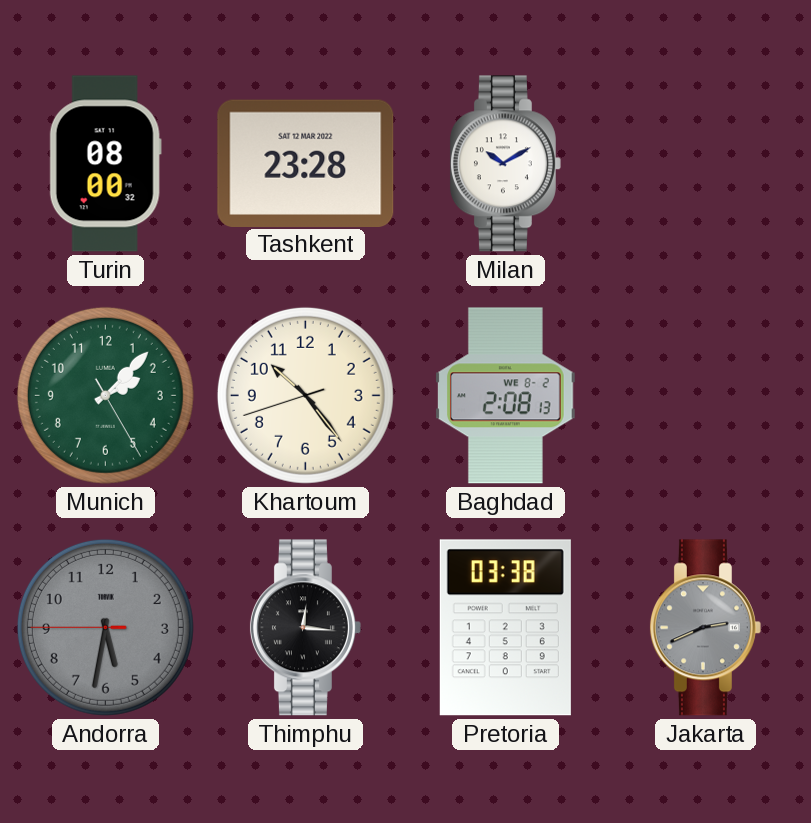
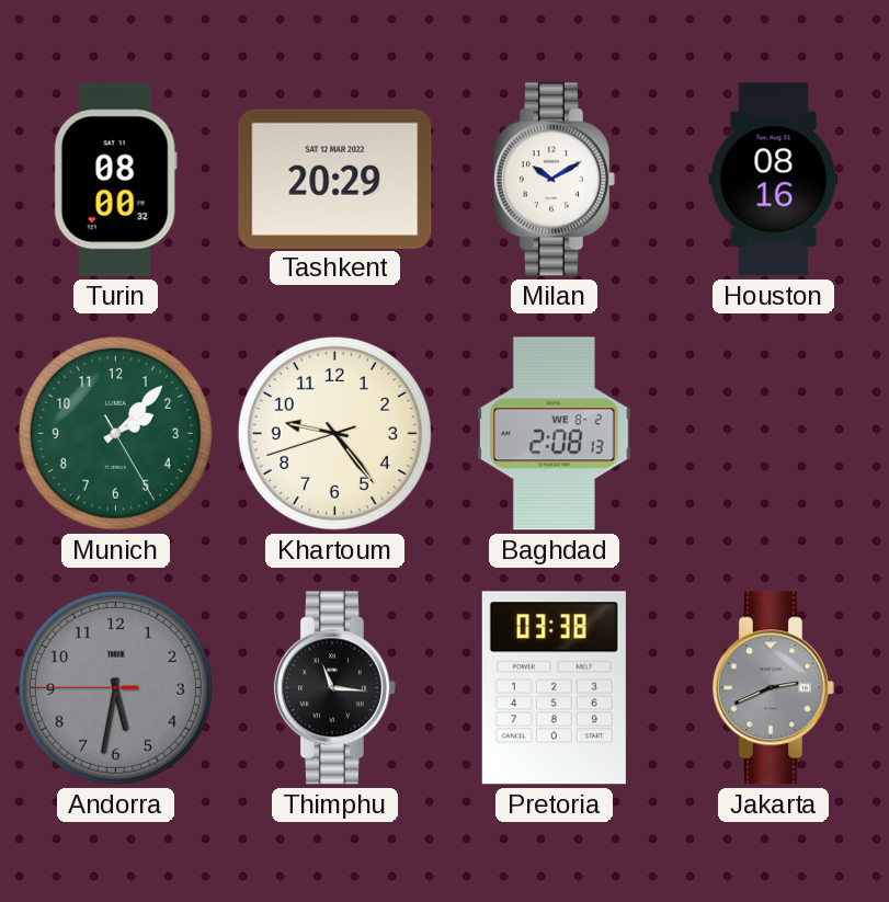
Tashkent: 23:28 -> 20:29 (335, 179)
Houston: none -> 08:16 (774, 180)
Khartoum: 10:23 -> 9:23 (334, 433)
Thimphu: 12:16 -> 11:16 (334, 688)
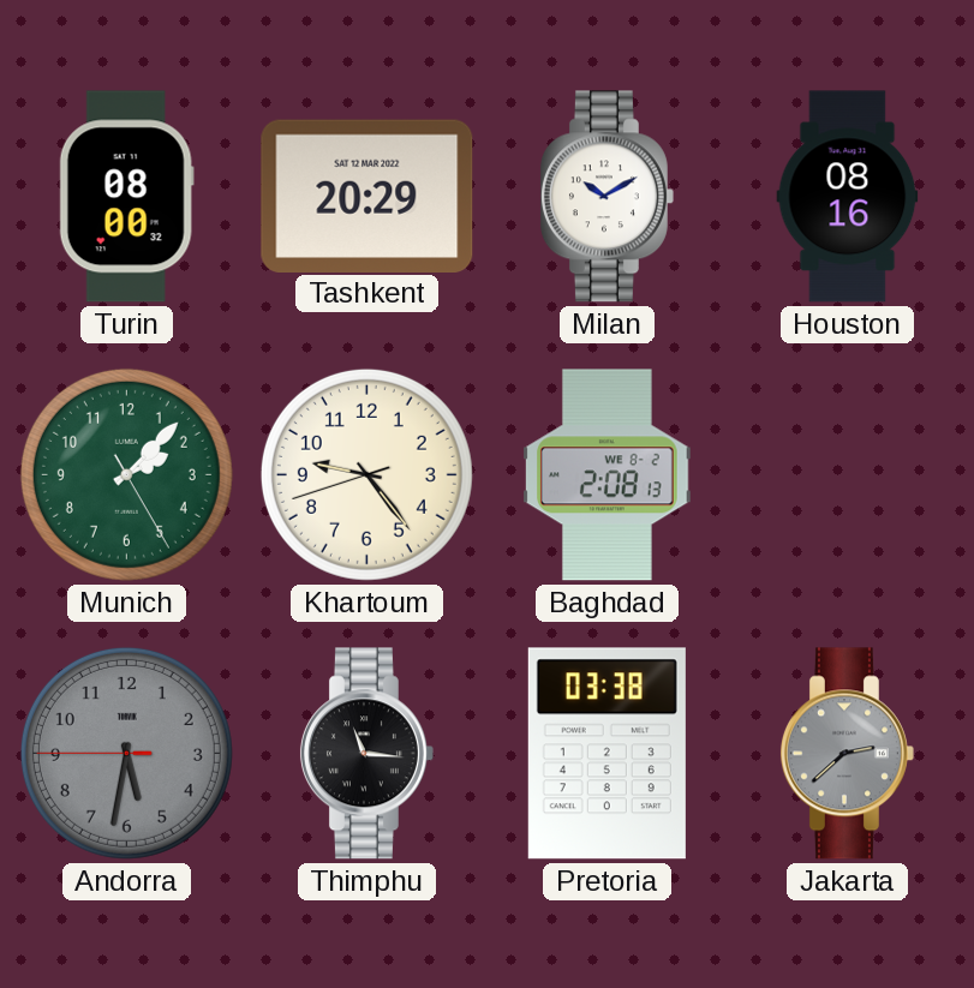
Jakarta: 2:41 -> 2:38 (847, 754)
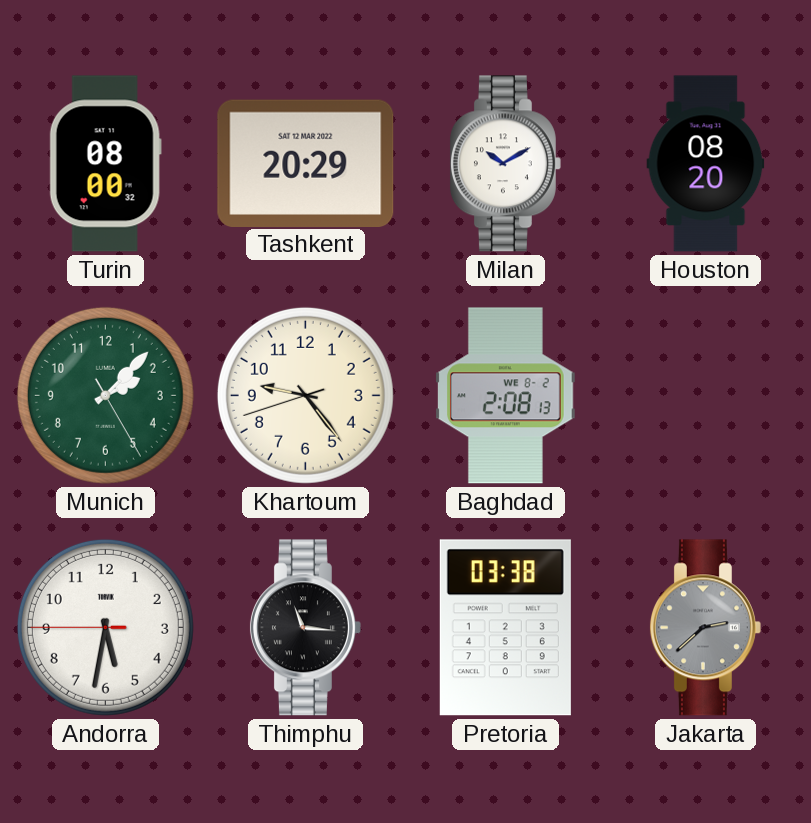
Houston: 08:16 -> 08:20 (706, 164)
Andorra dial: grey -> white (105, 627)
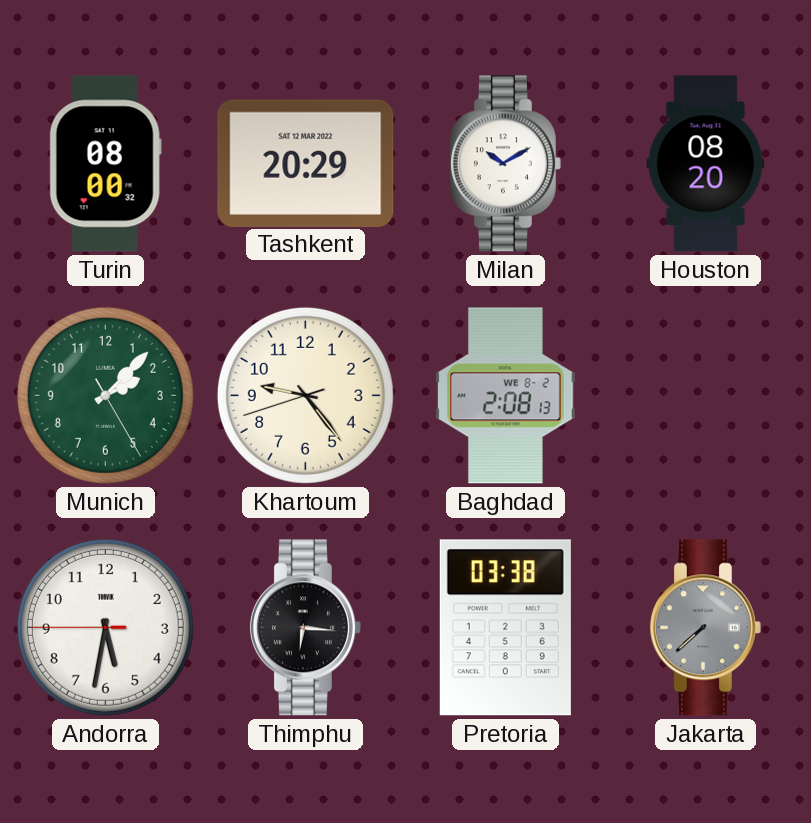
Thimphu: 11:16 -> 6:16 (305, 628)
Jakarta: 2:38 -> 7:38 (705, 628)
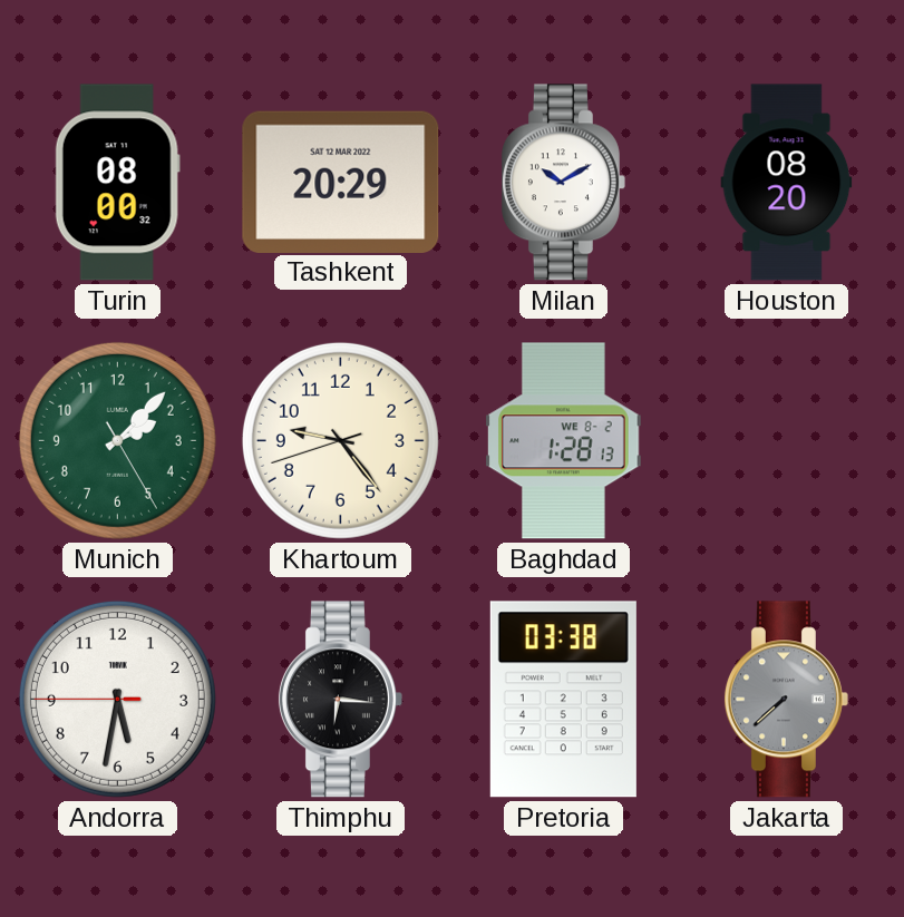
Baghdad: 2:08 -> 1:28 (564, 441)
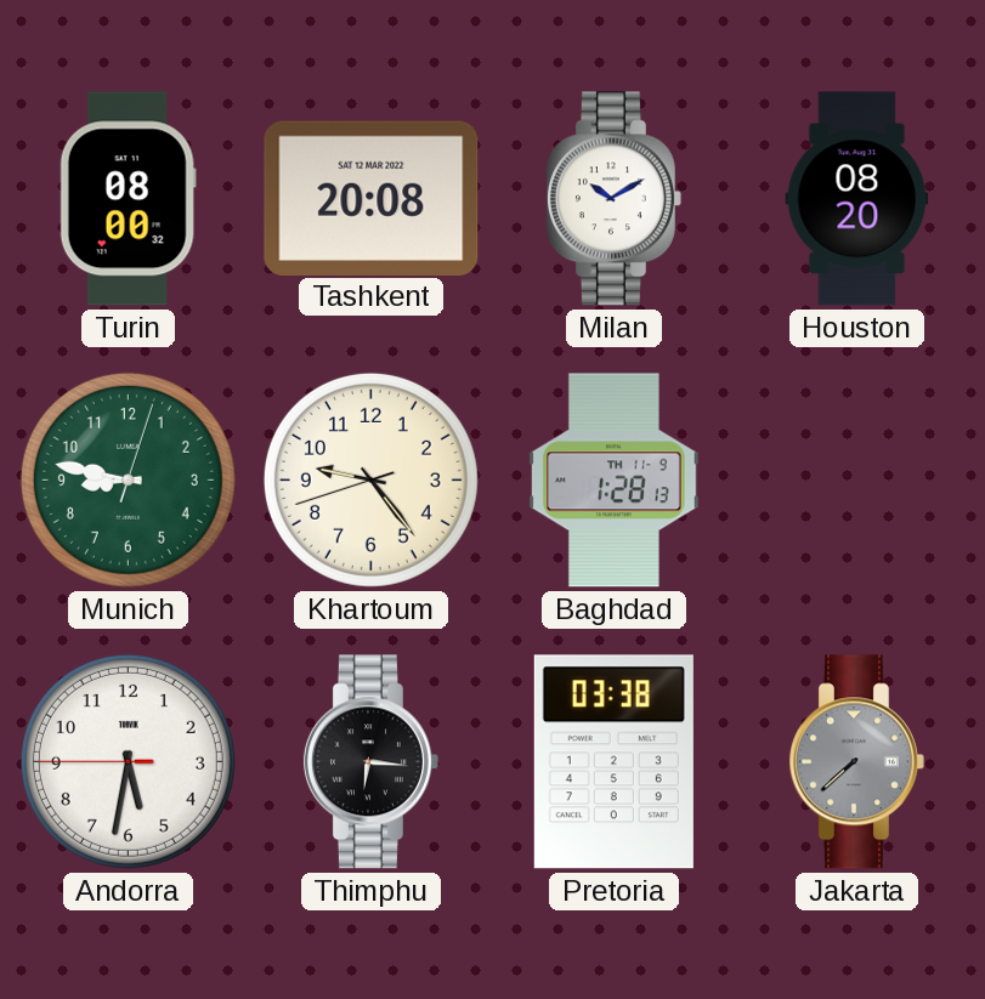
Tashkent: 20:29 -> 20:08 (372, 198)
Munich: 2:07 -> 8:47 (128, 479)
Baghdad date: WE 8-2 -> TH 11-9 (615, 481)
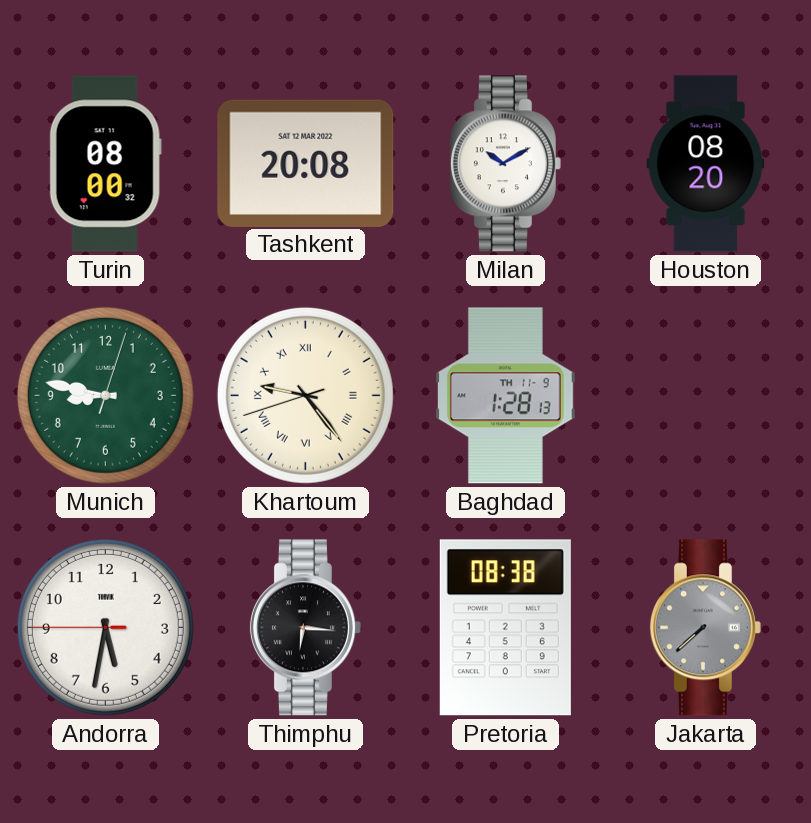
Khartoum numerals: Arabic -> Roman (305, 395)
Pretoria: 03:38 -> 08:38 (505, 628)
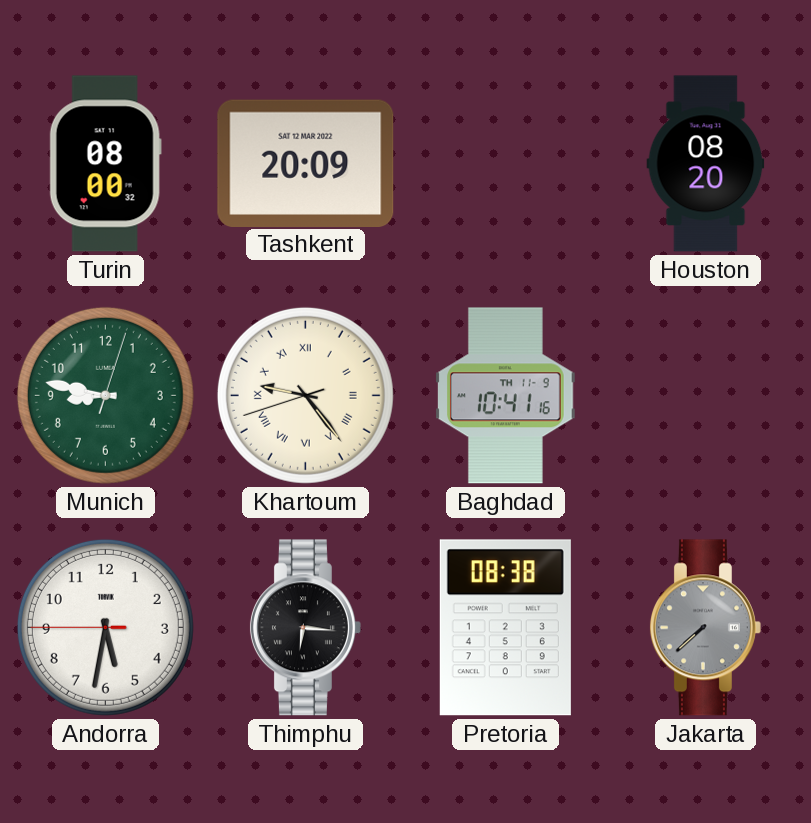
Tashkent: 20:08 -> 20:09 (306, 163)
Milan: 10:10 -> none (505, 164)
Baghdad: 1:28 -> 10:41 (506, 396)
